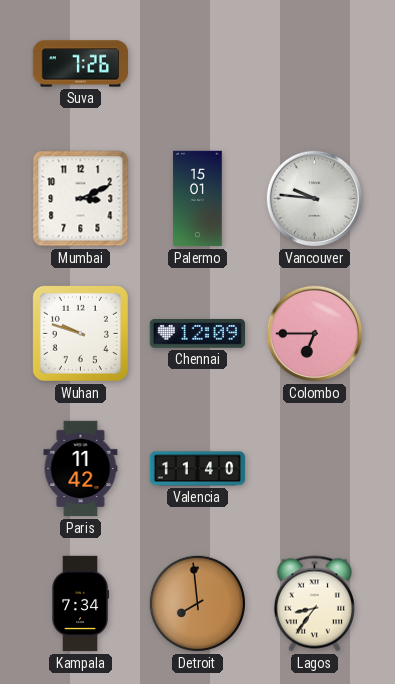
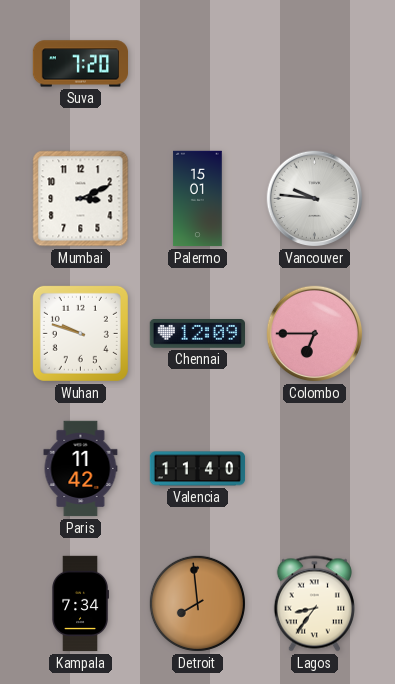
Suva: 7:26 -> 7:20 (80, 64)
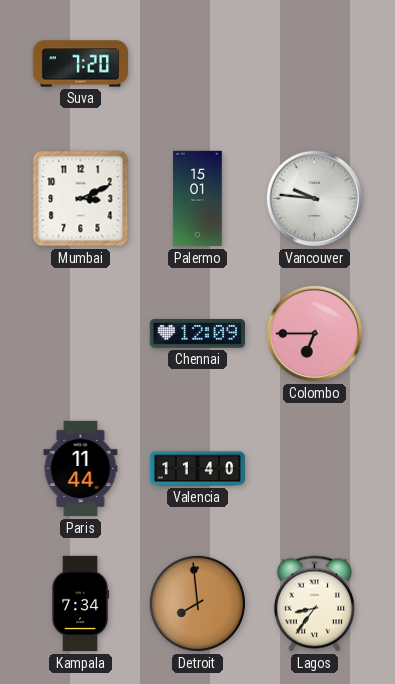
Wuhan: 9:48 -> none (80, 333)
Paris: 11:42 -> 11:44 (81, 469)
